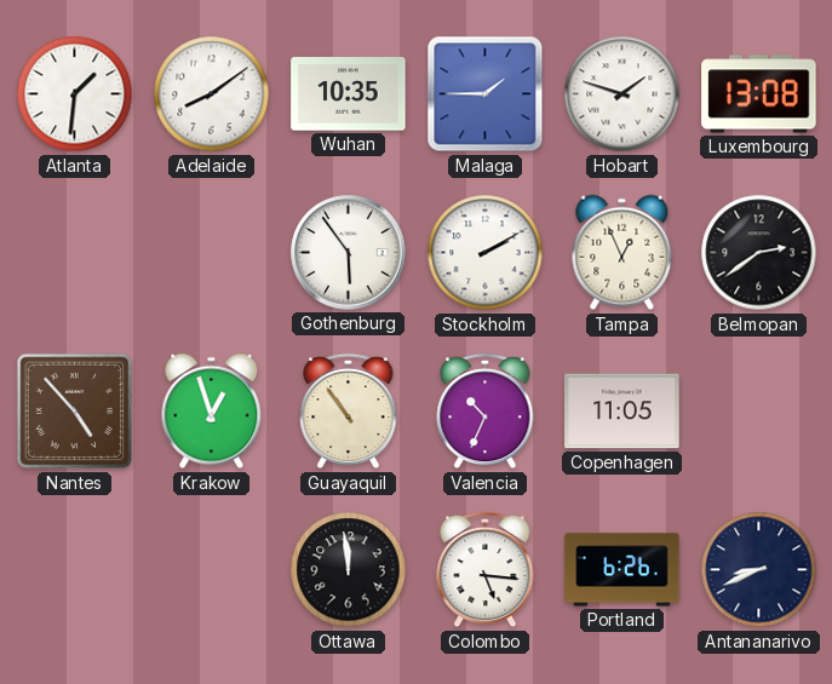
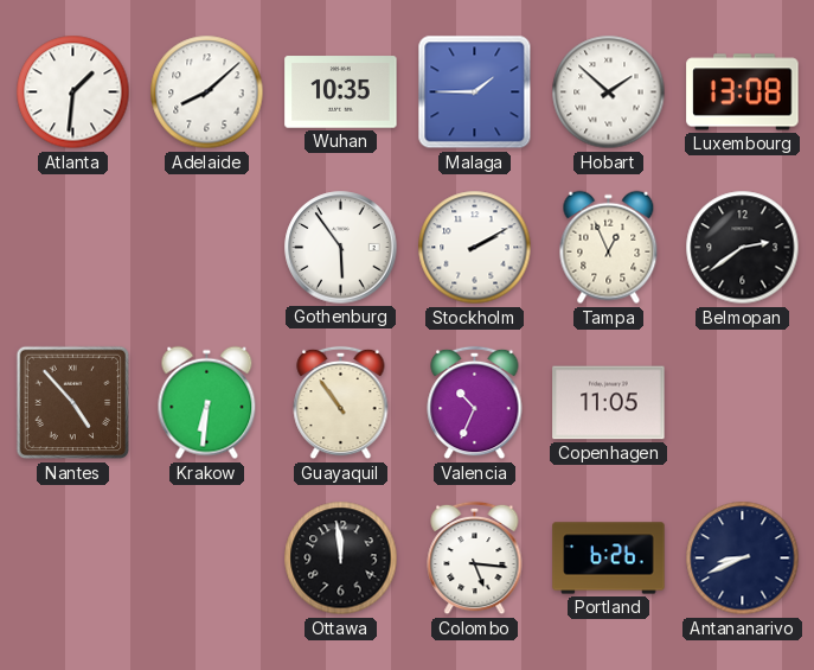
Adelaide: 8:09 -> 8:08 (207, 92)
Hobart: 1:48 -> 1:52 (609, 92)
Krakow: 12:57 -> 6:31 (207, 403)
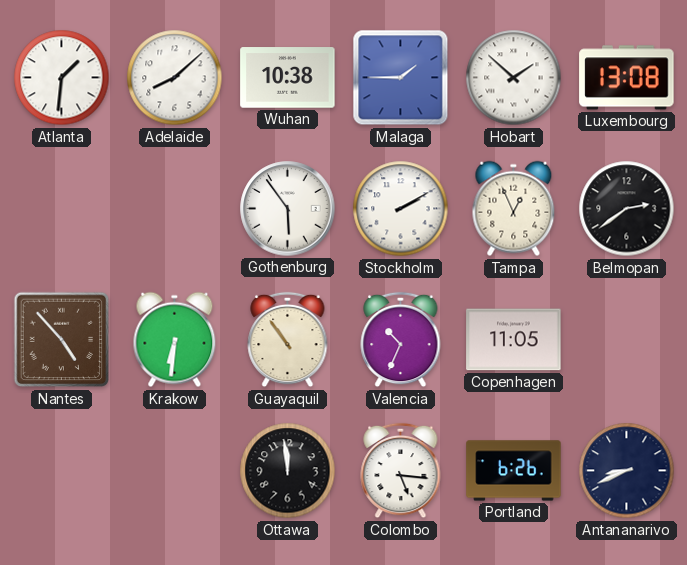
Wuhan: 10:35 -> 10:38 (288, 78)
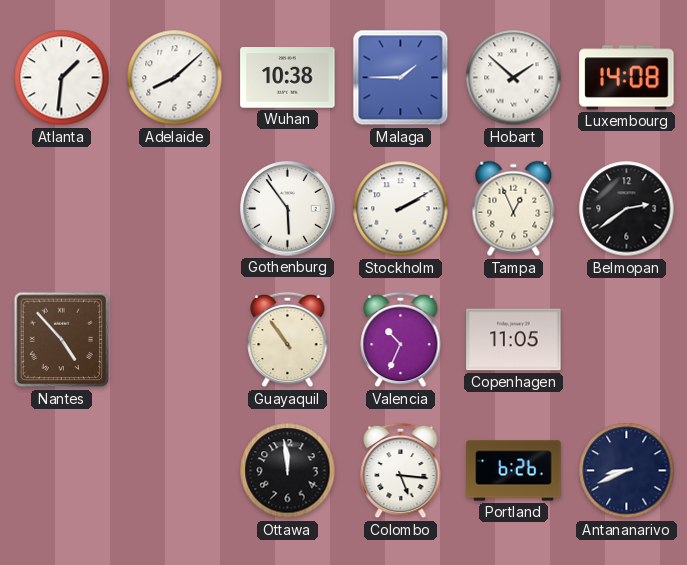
Luxembourg: 13:08 -> 14:08 (627, 78)
Krakow: 6:31 -> none (175, 340)
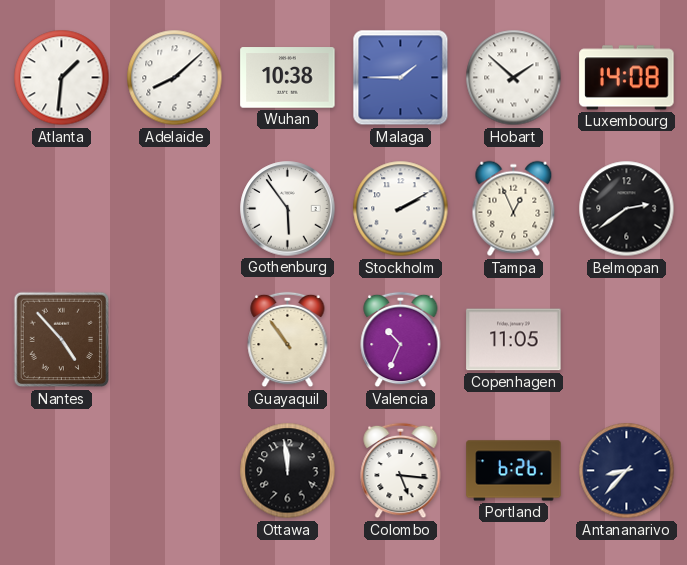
Antananarivo: 8:41 -> 8:37 (627, 471)
